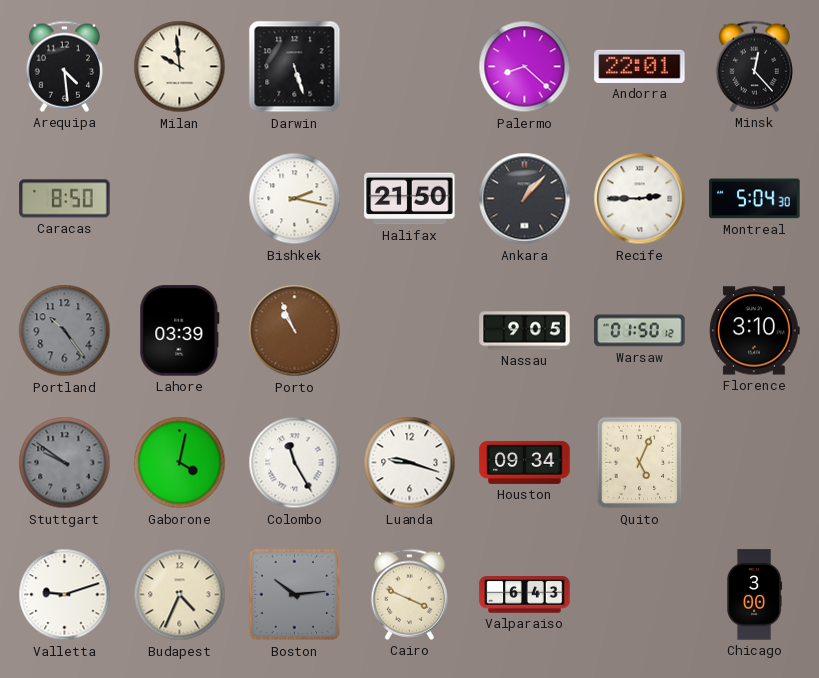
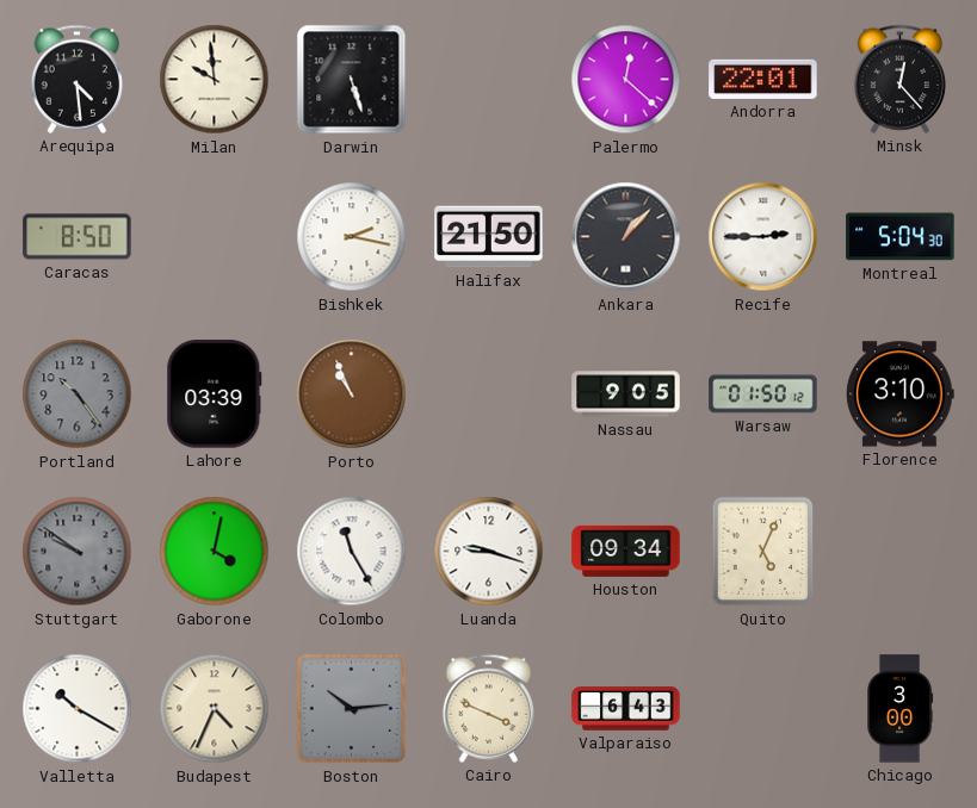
Palermo: 8:22 -> 12:22 (626, 80)
Valletta: 9:12 -> 10:20 (78, 709)
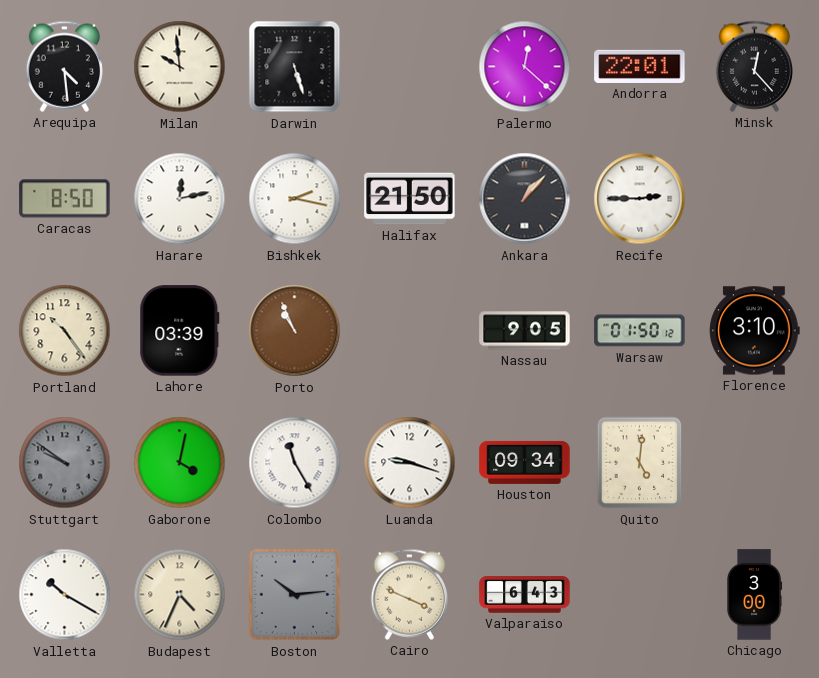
Harare: none -> 12:13 (180, 199)
Montreal: 5:04 -> none (901, 237)
Portland dial: grey -> cream (65, 331)
Quito: 5:04 -> 5:01 (640, 463)
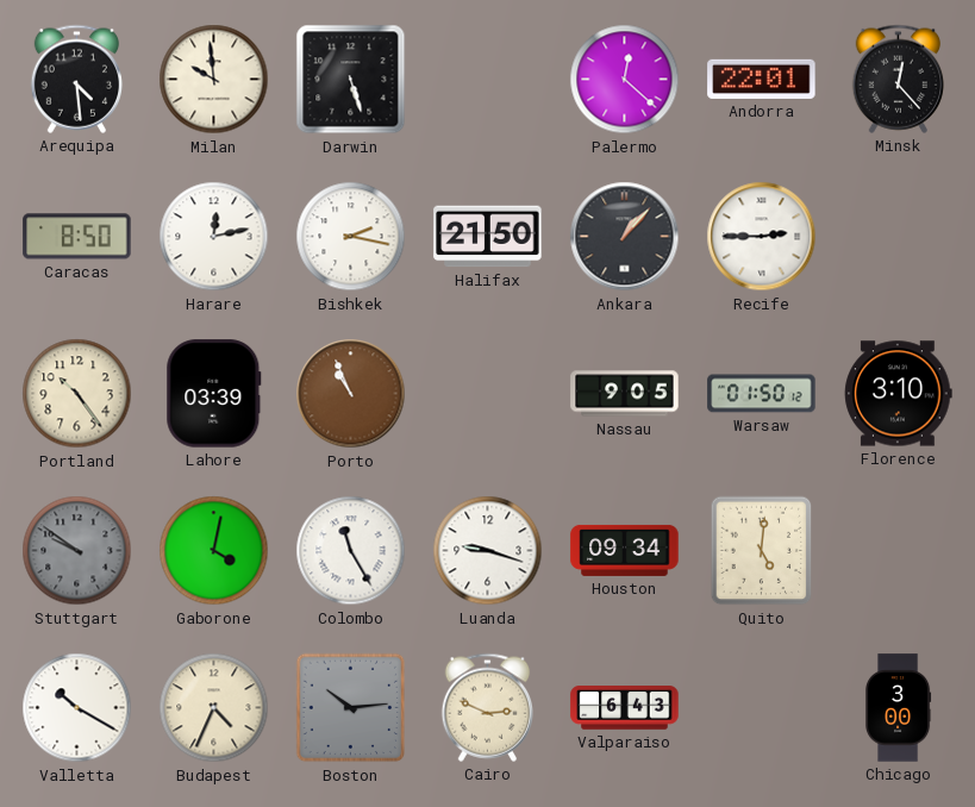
Cairo: 3:49 -> 2:49 (487, 707)
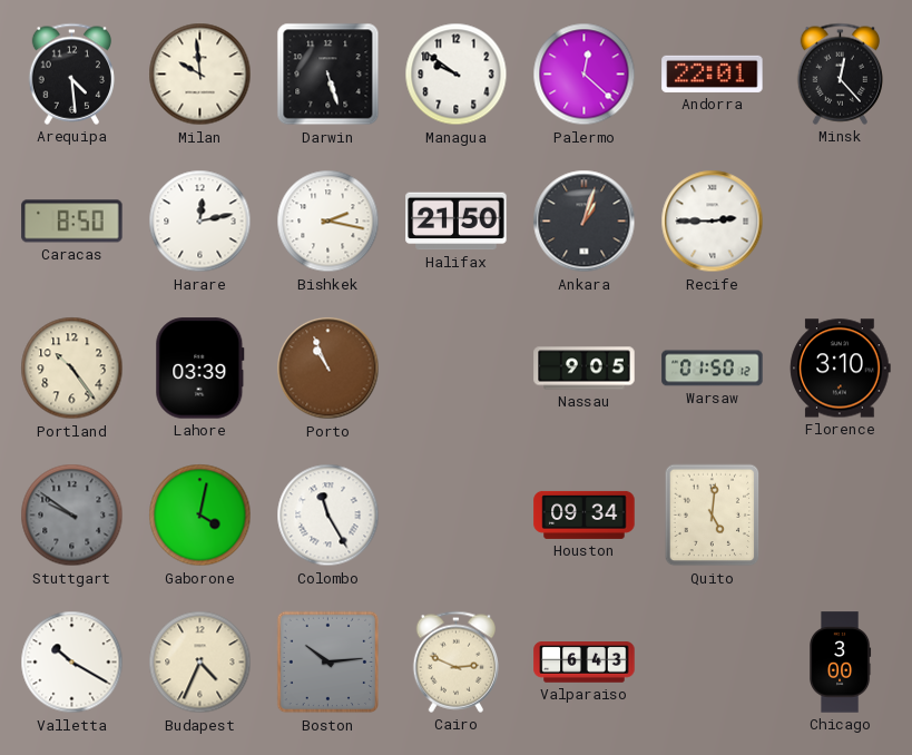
Managua: none -> 9:51 (457, 75)
Ankara: 1:07 -> 1:03 (585, 222)
Luanda: 9:18 -> none (488, 551)
